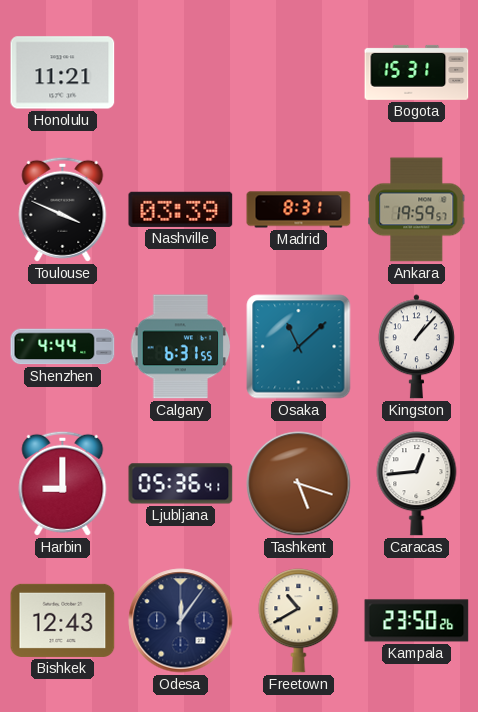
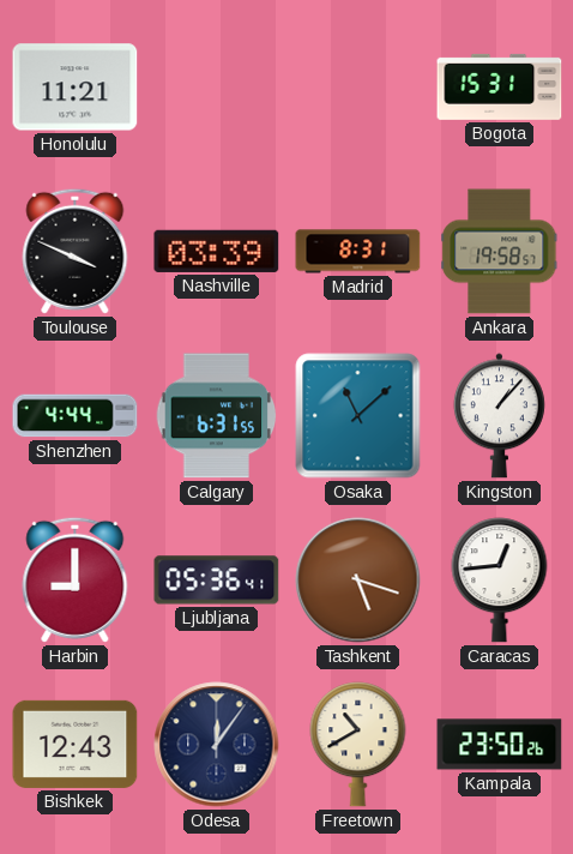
Ankara: 19:59 -> 19:58 (500, 252)
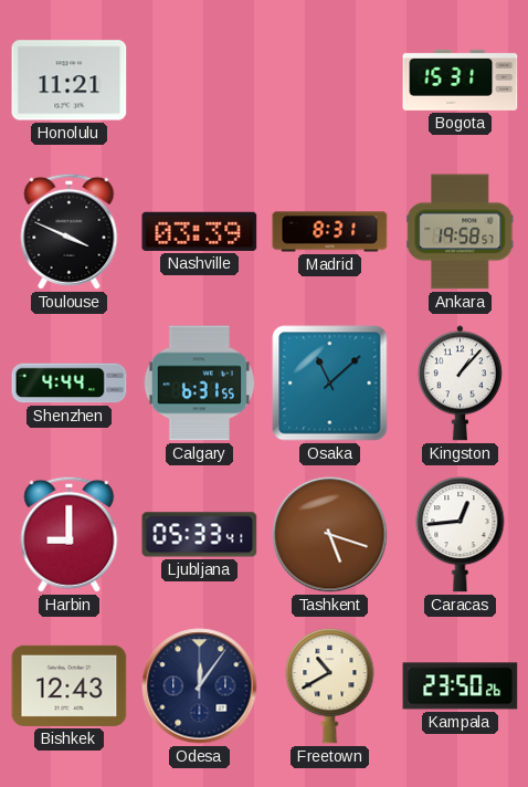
Ljubljana: 05:36 -> 05:33 (200, 535)
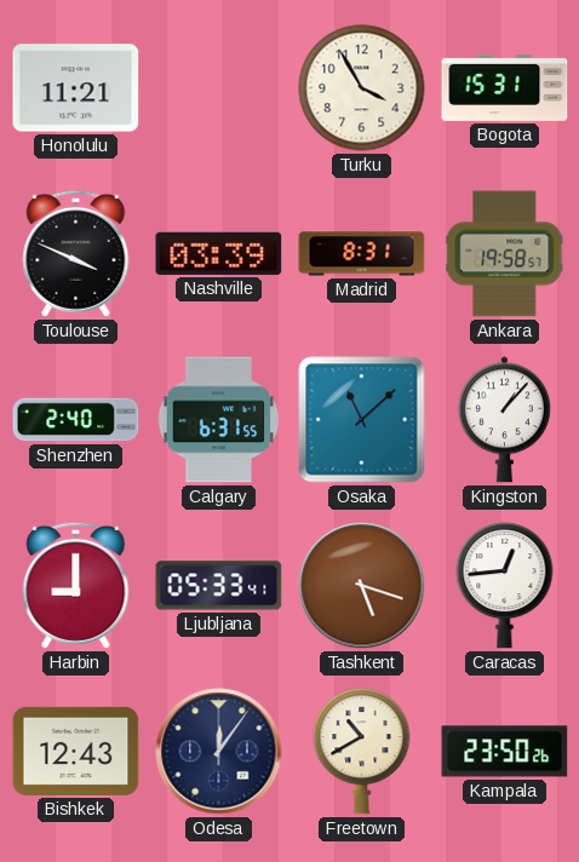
Turku: none -> 3:55 (362, 88)
Shenzhen: 4:44 -> 2:40 (76, 420)
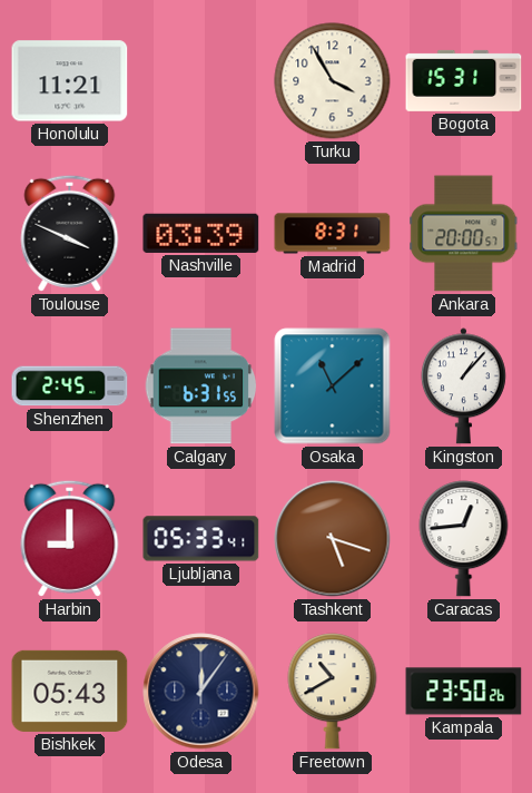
Ankara: 19:58 -> 20:00 (464, 234)
Shenzhen: 2:40 -> 2:45 (70, 386)
Bishkek: 12:43 -> 05:43 (70, 691)
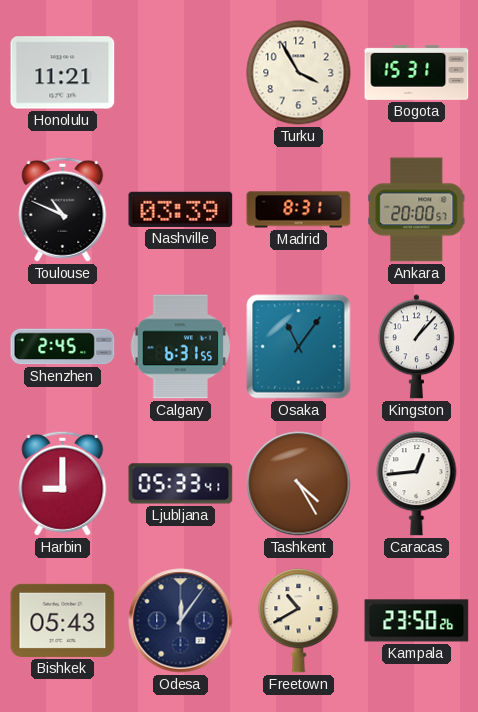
Toulouse: 3:49 -> 10:49 (63, 209)
Osaka: 11:08 -> 11:06 (299, 347)
Tashkent: 5:18 -> 4:25 (299, 484)
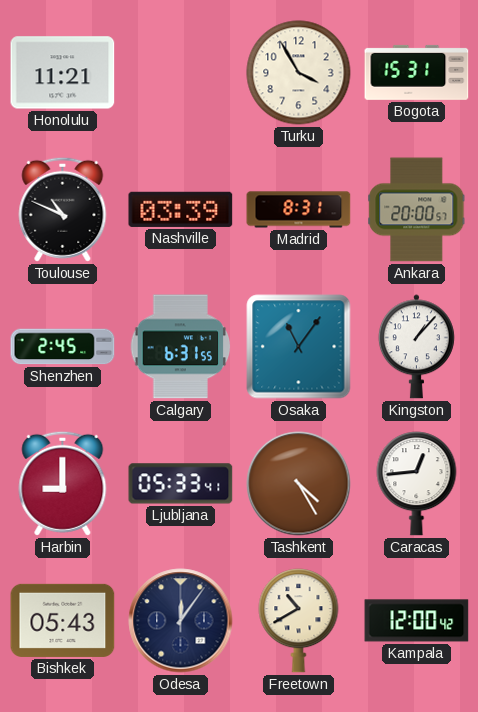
Kampala: 23:50 -> 12:00 (417, 621)
